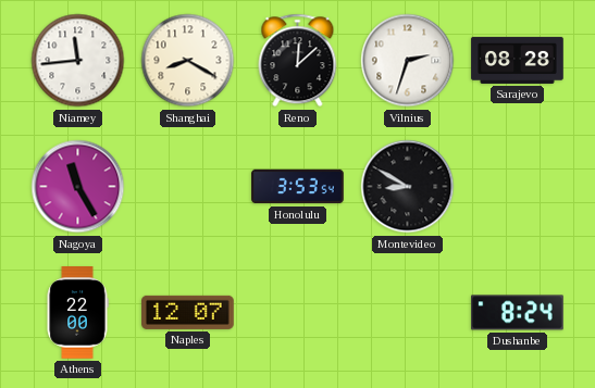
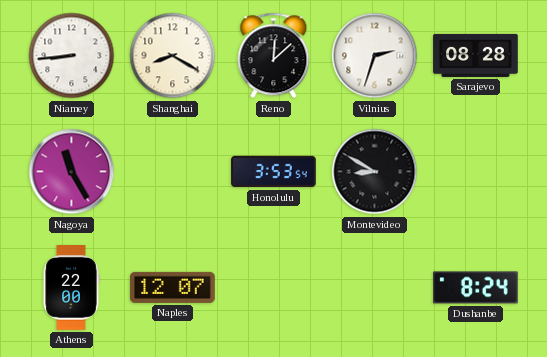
Niamey: 11:44 -> 8:44 (72, 56)
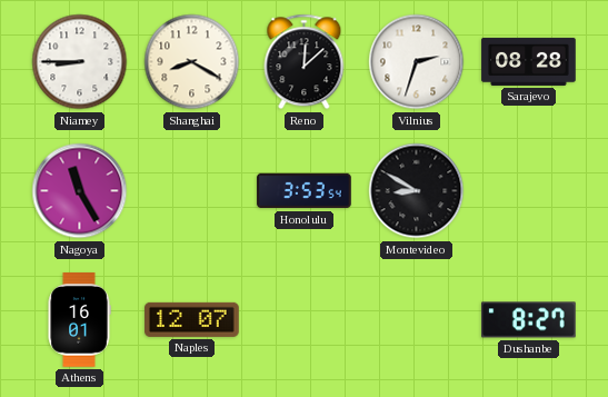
Niamey: 8:44 -> 8:45 (80, 62)
Athens: 22:00 -> 16:01 (79, 320)
Dushanbe: 8:24 -> 8:27 (529, 320)
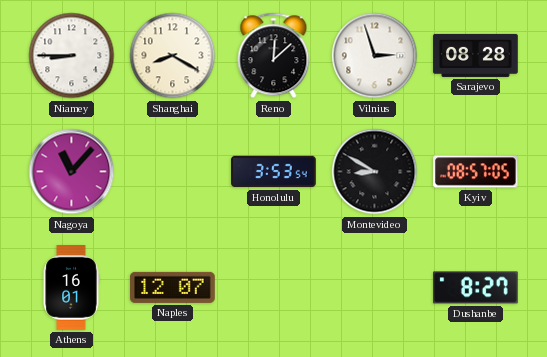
Vilnius: 2:33 -> 2:57 (375, 56)
Nagoya: 11:25 -> 11:07 (72, 172)
Kyiv: none -> 08:57 (476, 172)
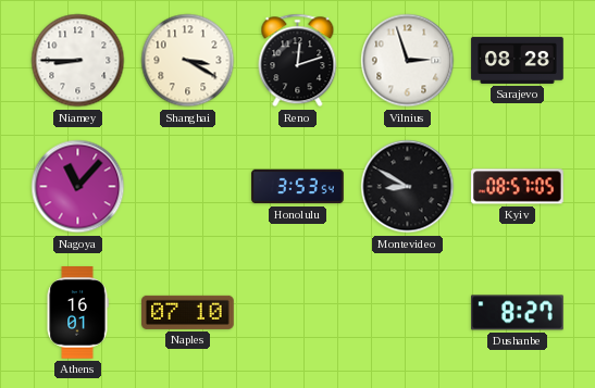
Shanghai: 8:20 -> 3:20 (188, 61)
Reno: 12:08 -> 12:12 (298, 61)
Naples: 12:07 -> 07:10 (188, 312)
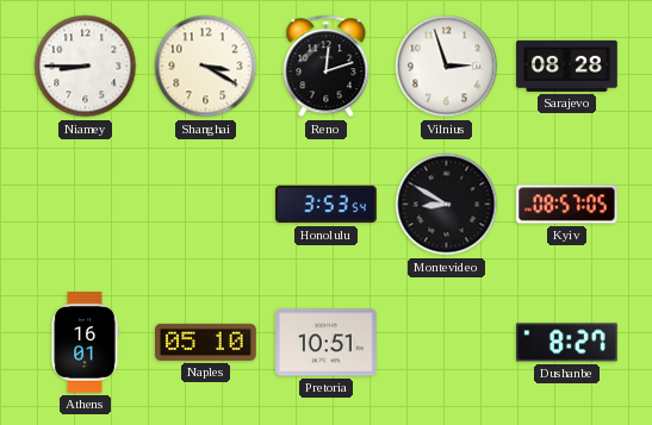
Nagoya: 11:07 -> none (78, 187)
Naples: 07:10 -> 05:10 (206, 342)
Pretoria: none -> 10:51 (327, 343)
